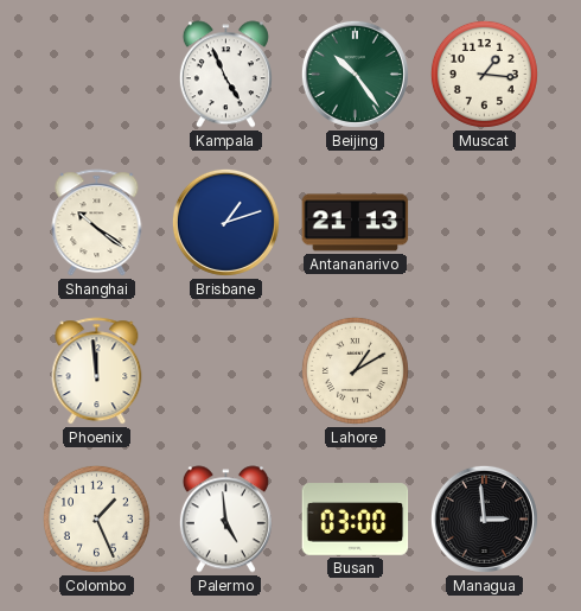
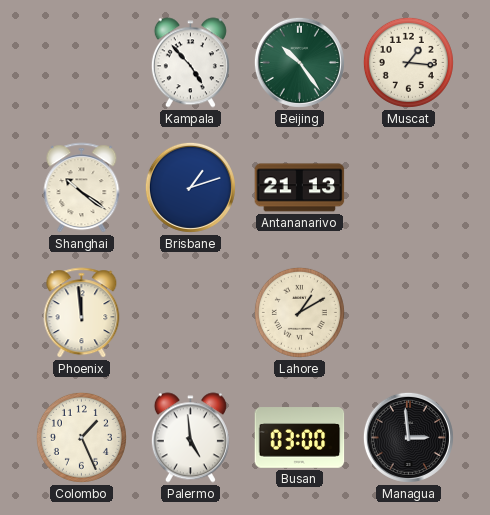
Kampala: 4:56 -> 4:53 (190, 63)
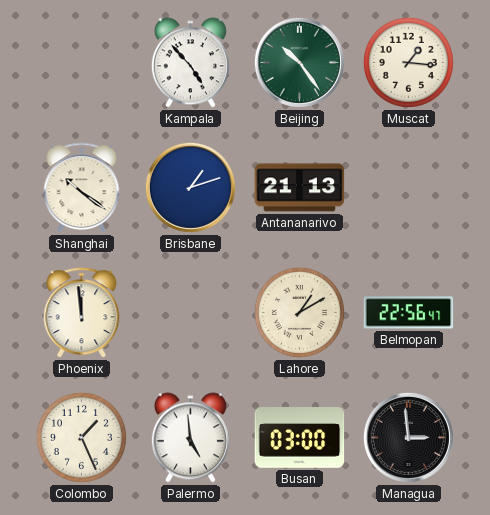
Belmopan: none -> 22:56 (409, 313)
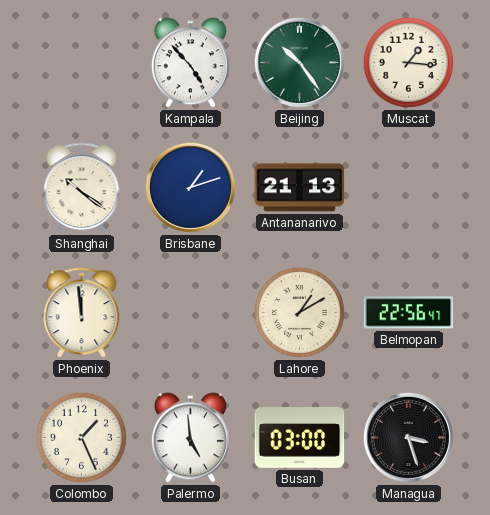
Managua: 2:59 -> 3:27 (408, 437)
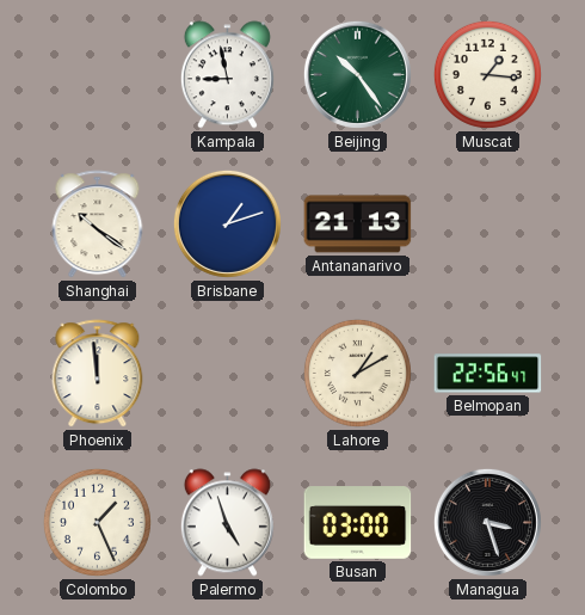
Kampala: 4:53 -> 8:58 (227, 75)
Palermo: 4:59 -> 4:57 (227, 523)
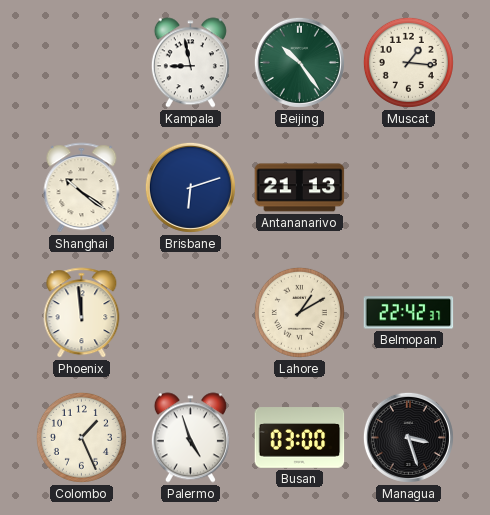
Brisbane: 1:12 -> 6:12 (190, 187)
Belmopan: 22:56 -> 22:42 (409, 313)
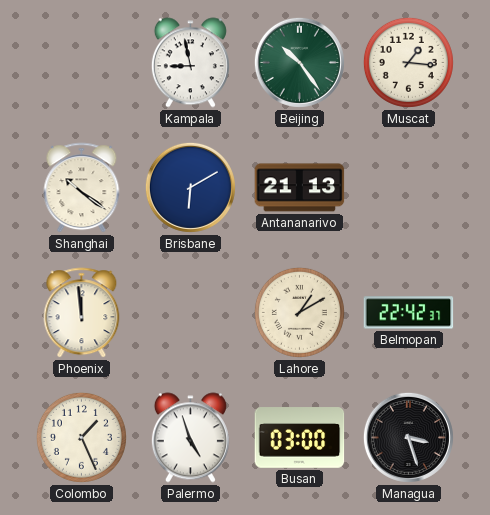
Brisbane: 6:12 -> 6:10 (190, 187)
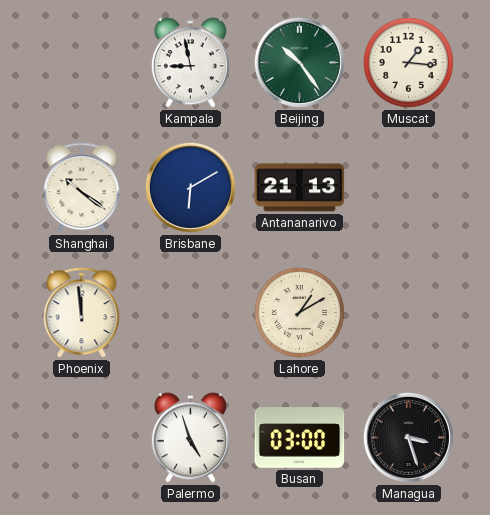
Belmopan: 22:42 -> none (409, 313)
Colombo: 1:26 -> none (81, 437)
